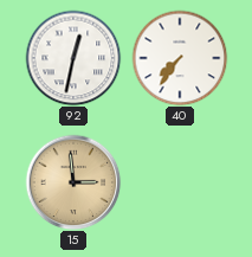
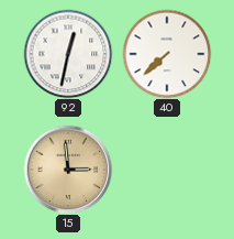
40: 7:36 -> 7:38 (167, 54)
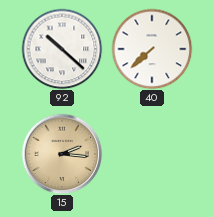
92: 12:32 -> 10:22 (62, 49)
15: 2:59 -> 2:16 (62, 154)
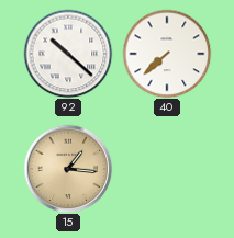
15: 2:16 -> 1:16 (68, 169)
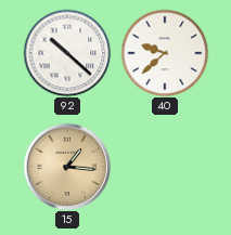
40: 7:38 -> 9:38 (165, 53)
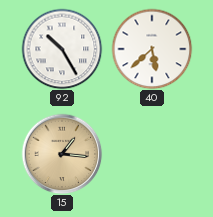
92: 10:22 -> 10:25 (62, 49)
40: 9:38 -> 5:38 (152, 49)
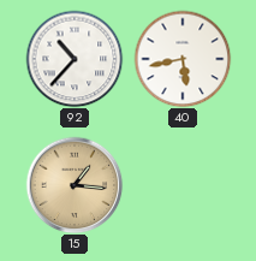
92: 10:25 -> 10:37 (75, 59)
40: 5:38 -> 5:43 (183, 59)
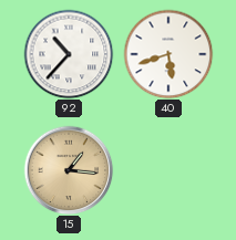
40: 5:43 -> 5:42 (168, 54)
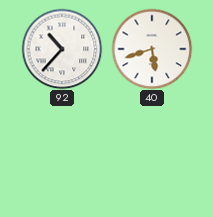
15: 1:16 -> none (69, 170)
